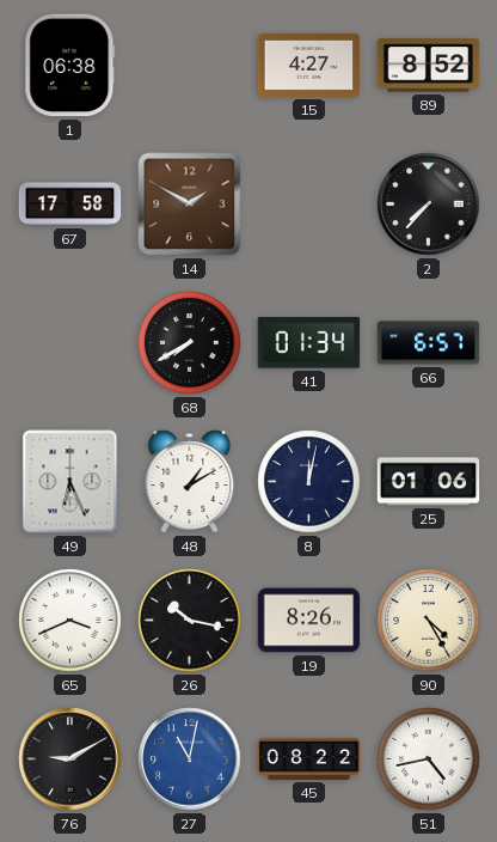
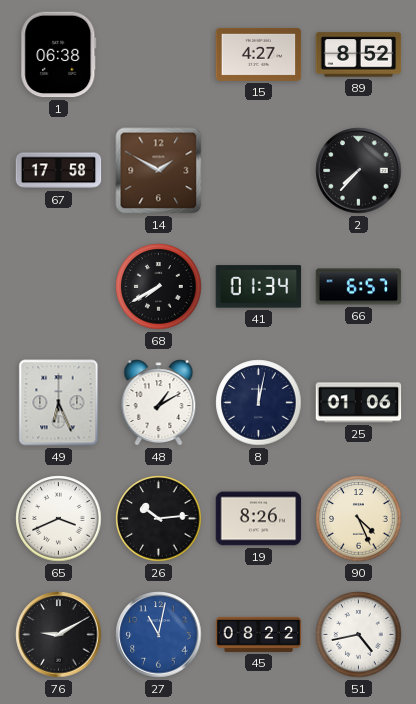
26: 10:17 -> 10:14 (159, 519)
90: 4:25 -> 4:26 (359, 519)
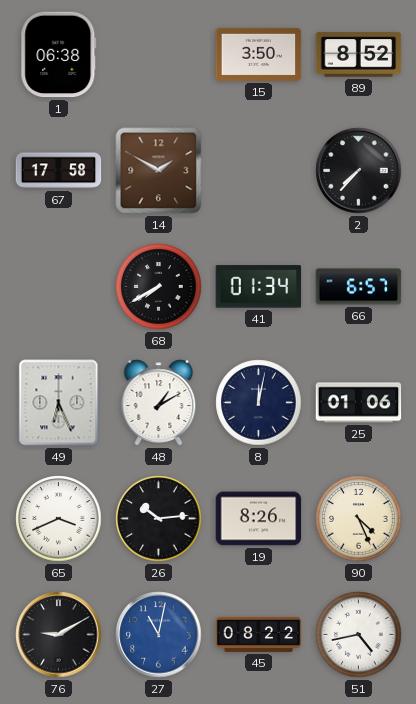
15: 4:27 -> 3:50 (259, 54)
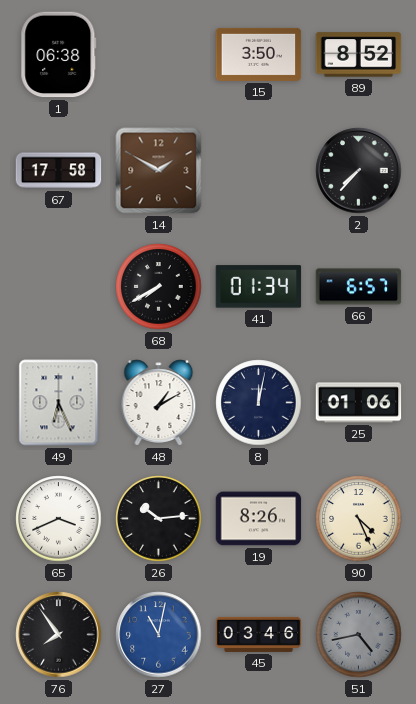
76: 9:10 -> 7:54 (59, 635)
45: 08:22 -> 03:46 (259, 634)
51 dial: white -> grey (359, 635)
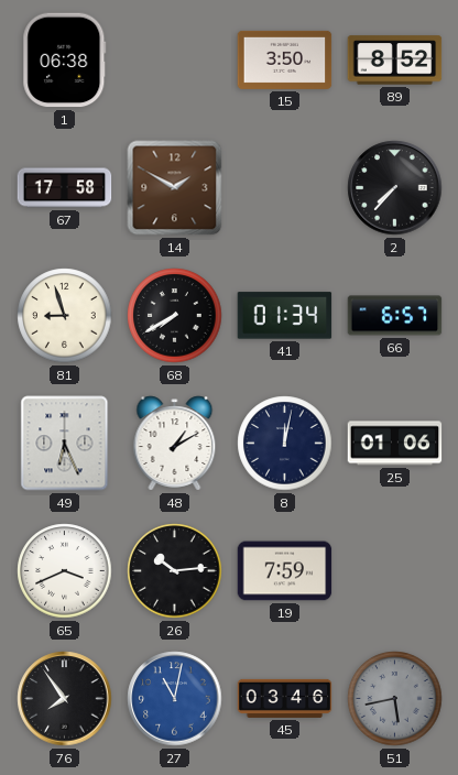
81: none -> 8:57 (65, 316)
19: 8:26 -> 7:59 (285, 571)
90: 4:26 -> none (359, 519)
51: 4:43 -> 5:43 (395, 699)
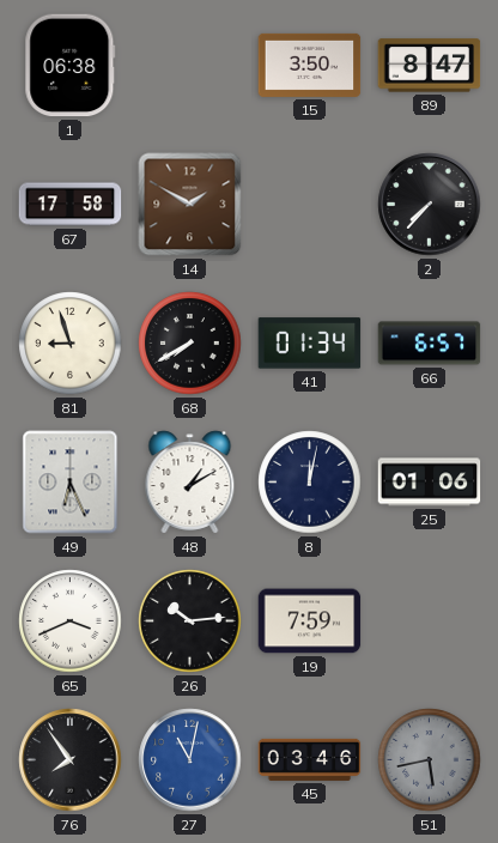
89: 8:52 -> 8:47 (430, 66)
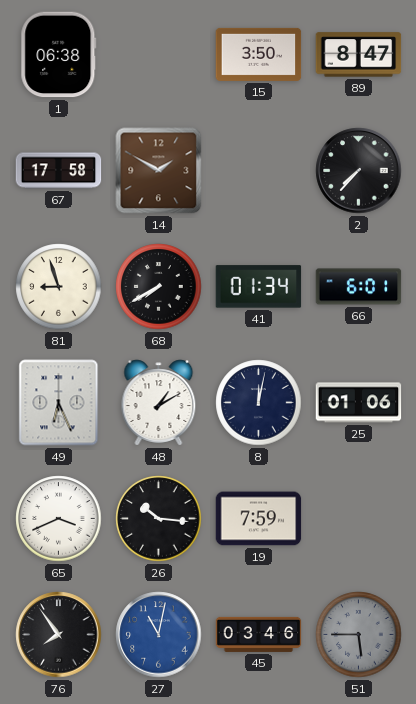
66: 6:57 -> 6:01 (359, 287)
26: 10:14 -> 10:16 (159, 519)
51: 5:43 -> 5:45 (359, 635)
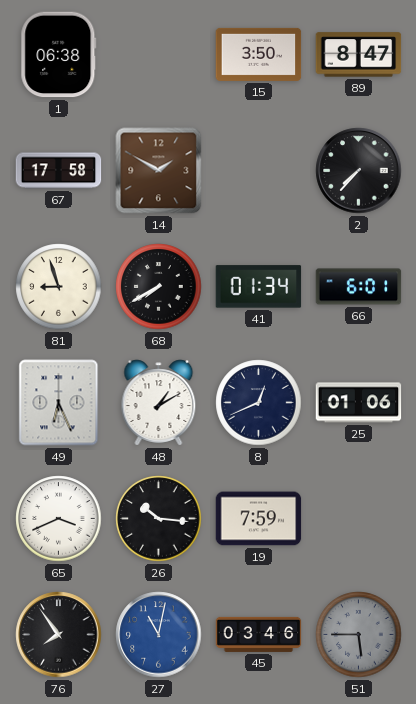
8: 12:02 -> 12:41 (259, 403)
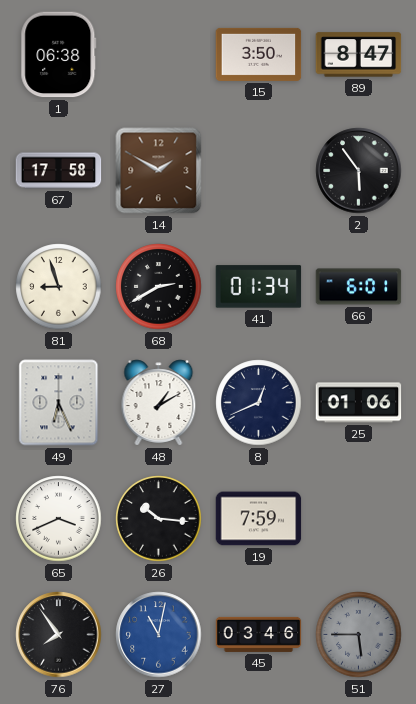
2: 7:37 -> 5:54 (359, 171)
68: 7:40 -> 2:40 (159, 287)
